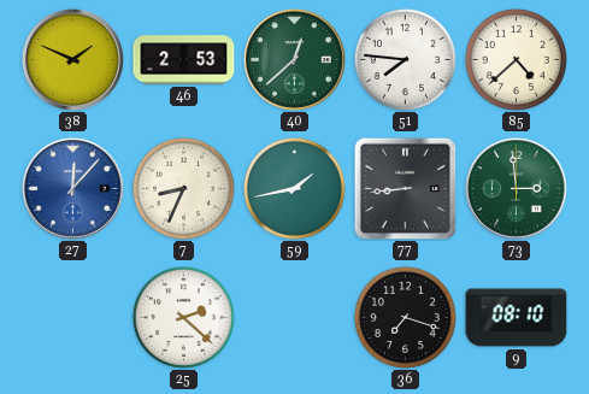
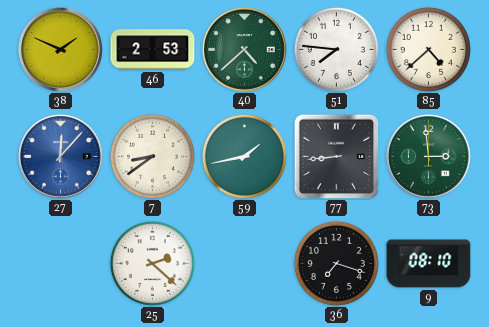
40: 12:38 -> 4:38 (244, 49)
7: 8:34 -> 8:39 (152, 156)
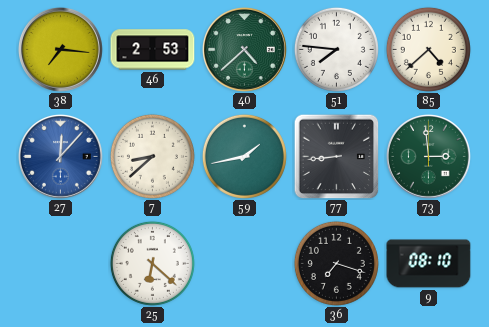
38: 1:49 -> 7:16 (60, 49)
7: 8:39 -> 8:38 (152, 156)
25: 2:22 -> 6:22 (152, 263)
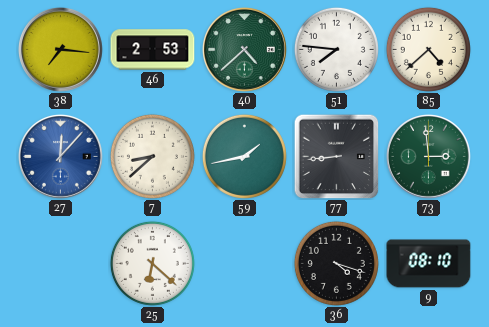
36: 7:18 -> 4:18 (336, 263)
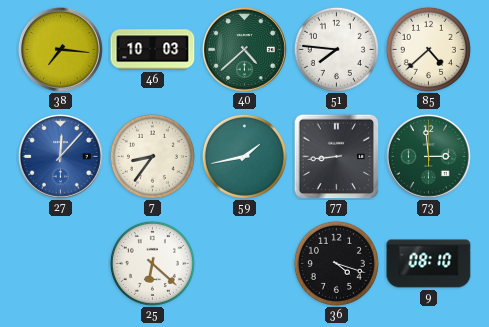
46: 2:53 -> 10:03 (153, 50)
7: 8:38 -> 8:36 (152, 156)
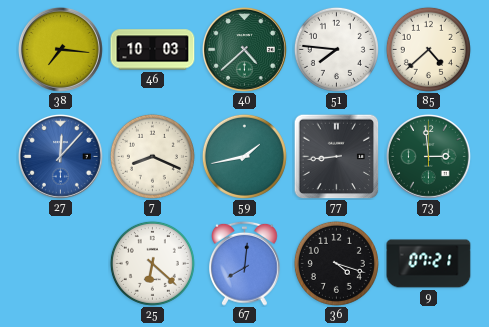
7: 8:36 -> 8:19 (152, 156)
67: none -> 8:01 (245, 263)
9: 08:10 -> 07:21 (429, 264)
